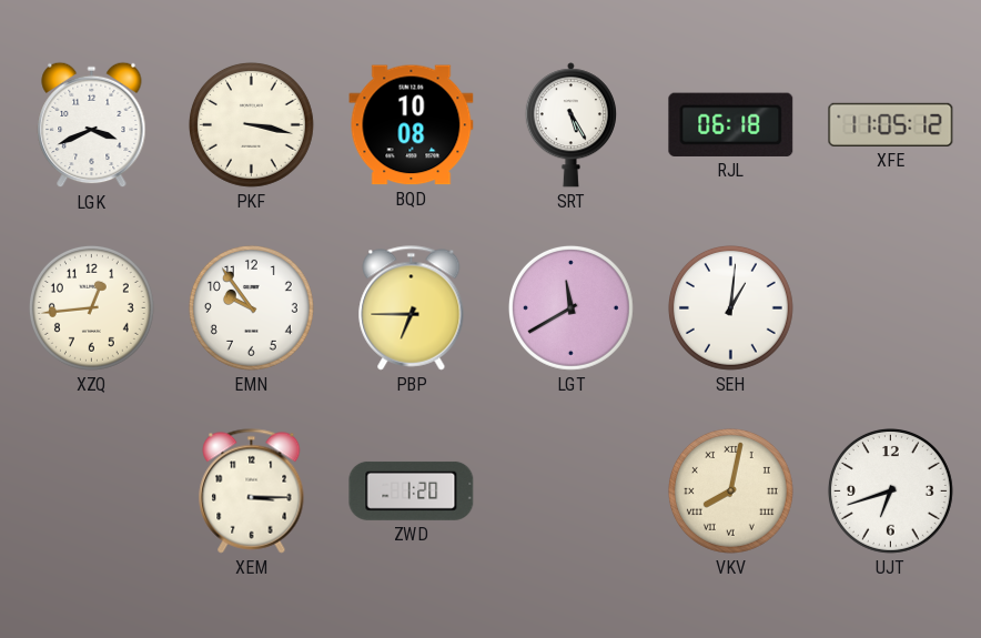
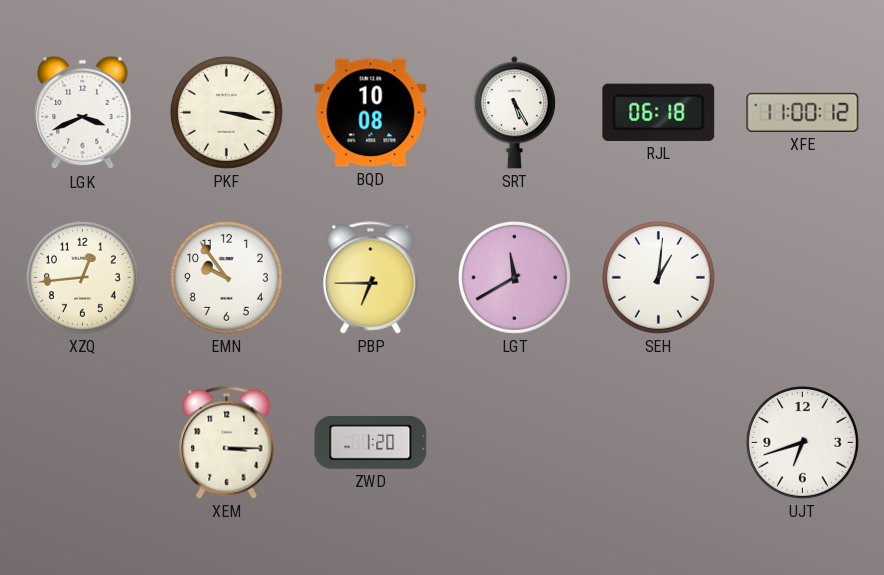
XFE: 11:05 -> 11:00 (803, 112)
VKV: 8:02 -> none (730, 490)
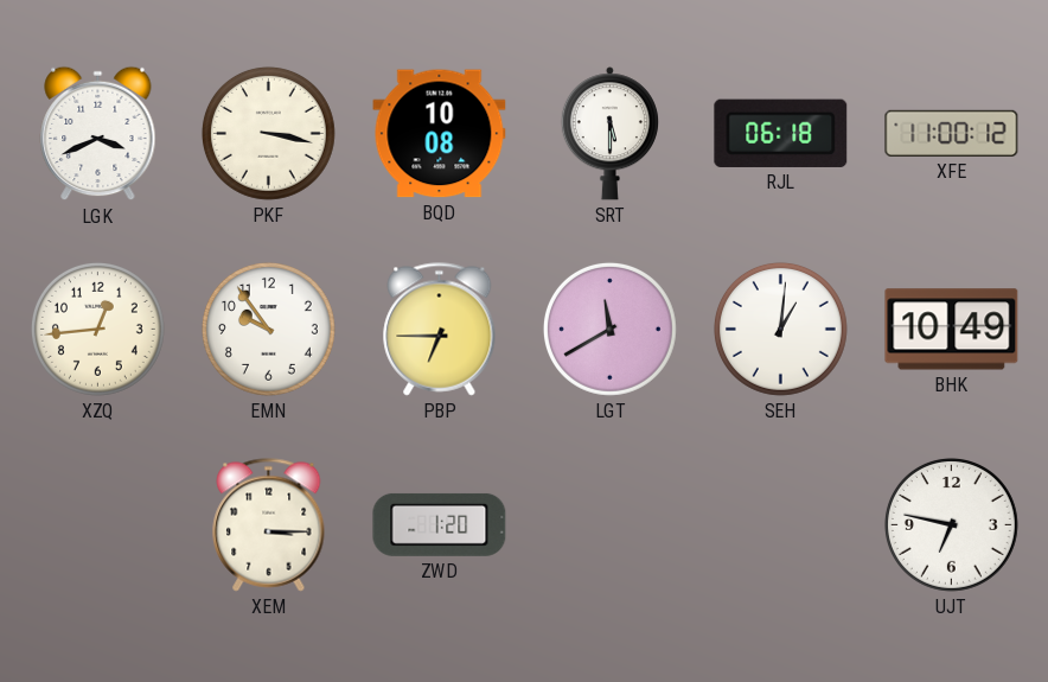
SRT: 5:25 -> 5:30 (609, 134)
BHK: none -> 10:49 (952, 330)
UJT: 6:42 -> 6:47 (951, 524)
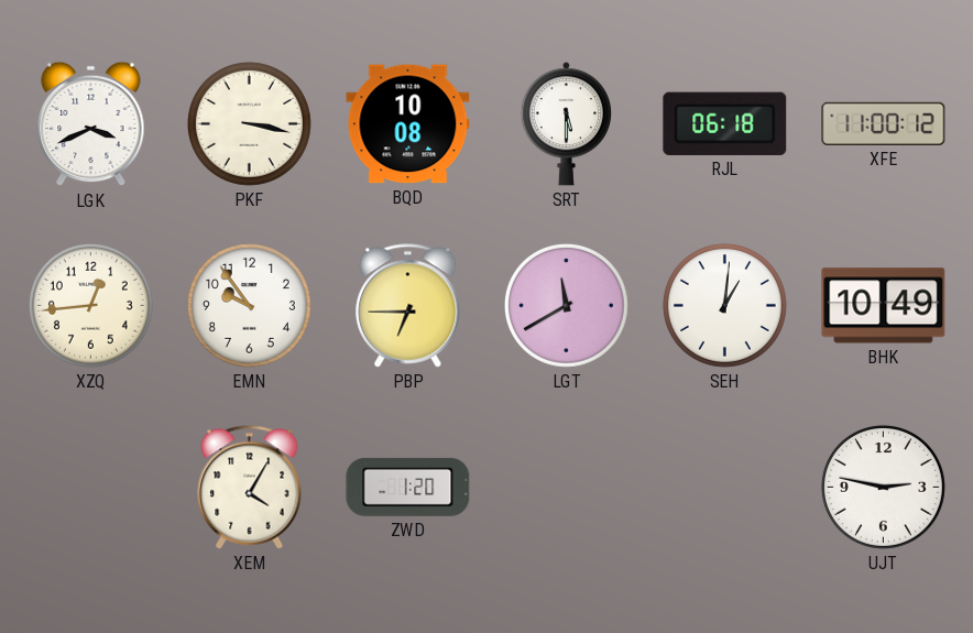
XEM: 3:15 -> 4:05 (250, 488)
UJT: 6:47 -> 2:47 (883, 487)
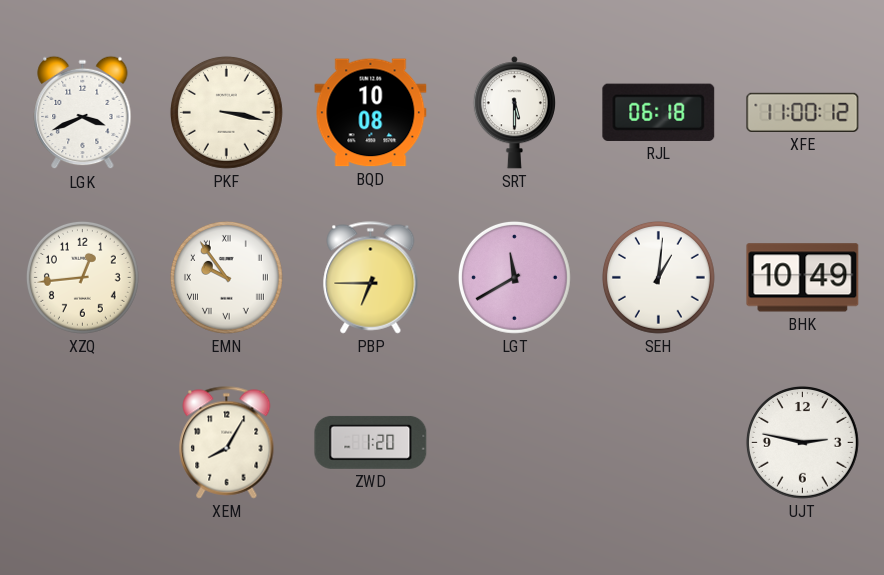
EMN numerals: Arabic -> Roman (226, 277)
XEM: 4:05 -> 8:05 (227, 443)
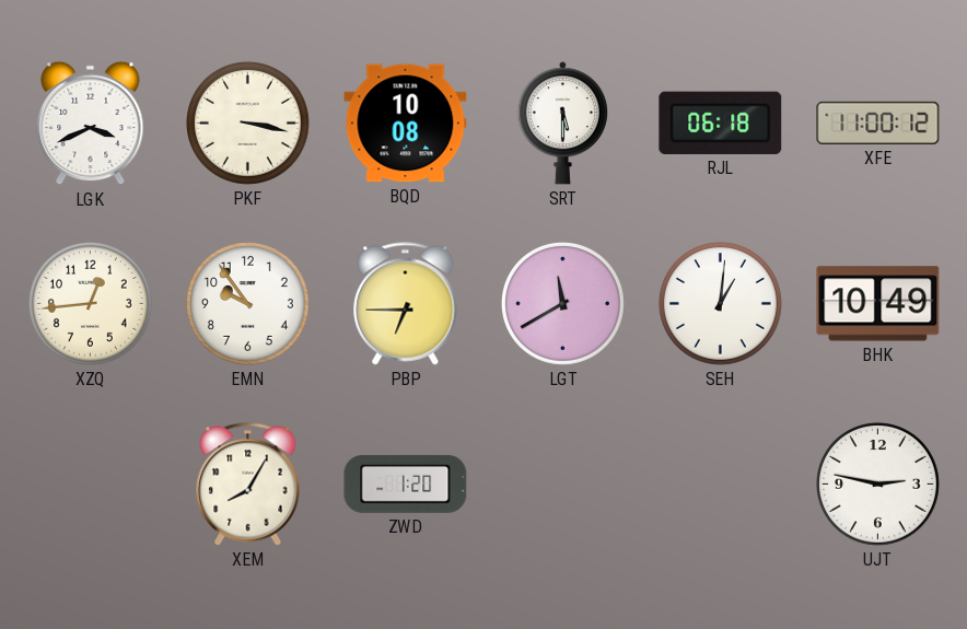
EMN numerals: Roman -> Arabic (247, 303)
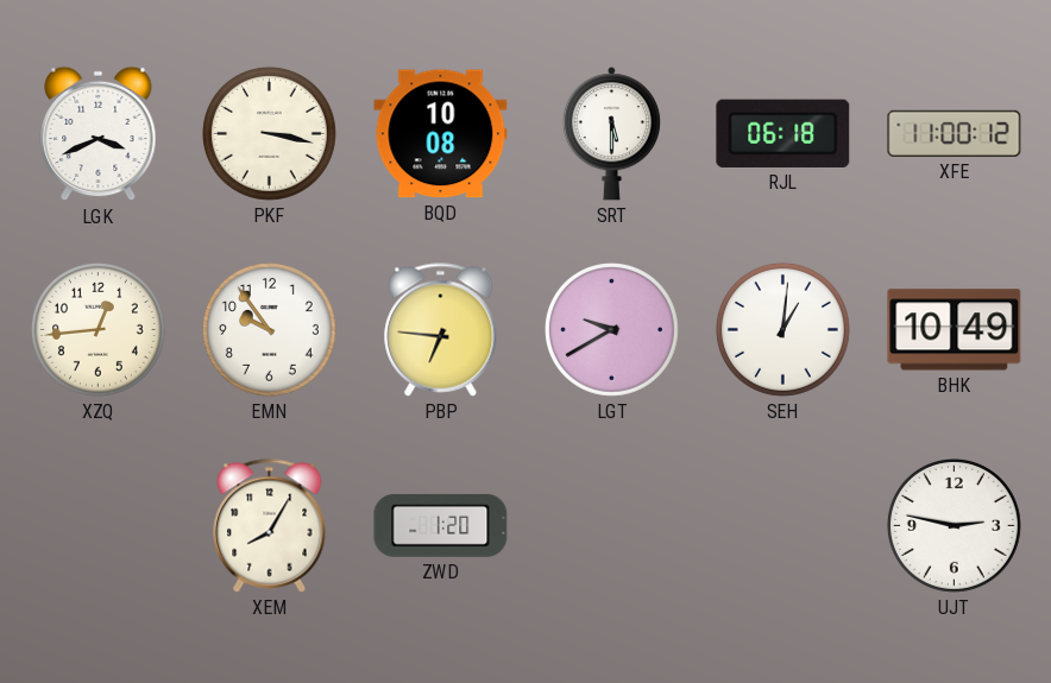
PBP: 6:45 -> 6:46 (441, 330)
LGT: 11:40 -> 9:40 (611, 329)
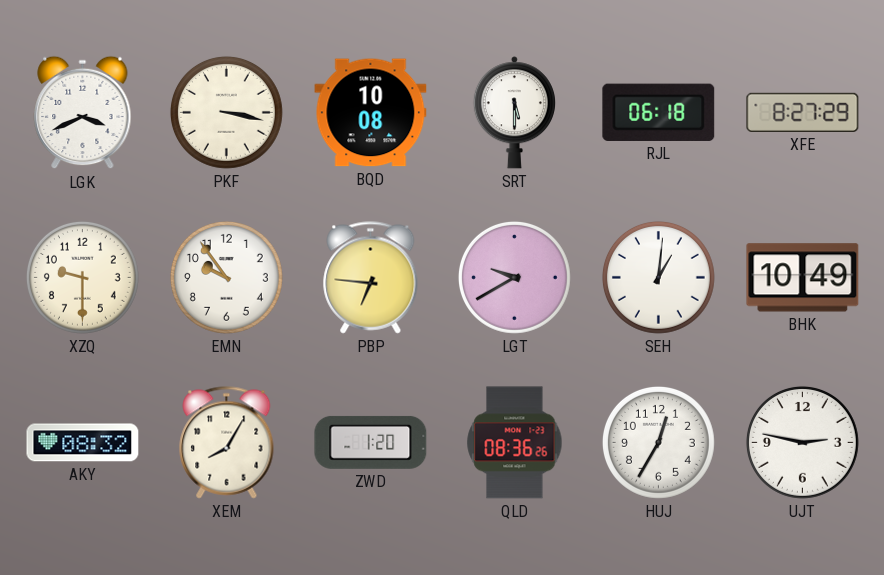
XFE: 11:00 -> 8:27 (803, 112)
XZQ: 12:44 -> 9:30 (82, 277)
AKY: none -> 08:32 (83, 443)
QLD: none -> 08:36 (515, 443)
HUJ: none -> 12:35 (658, 442)
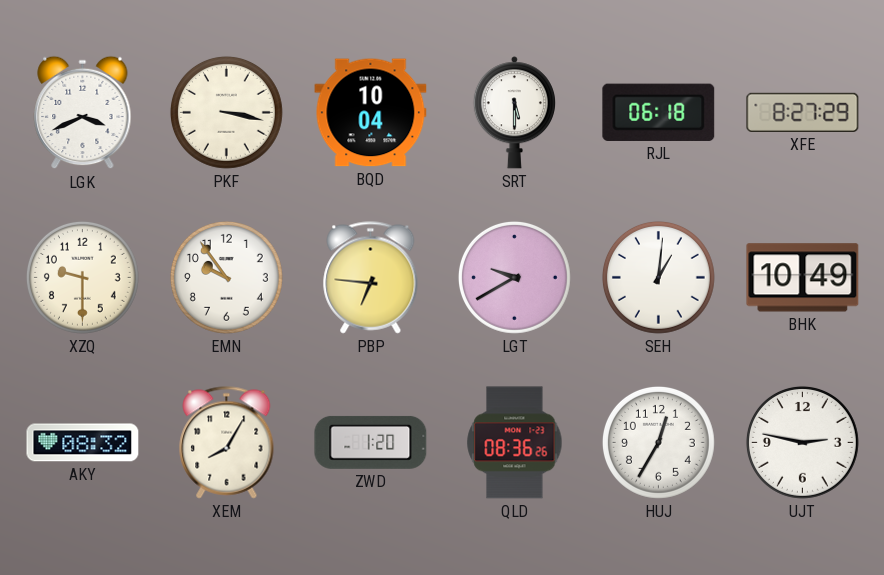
BQD: 10:08 -> 10:04 (371, 113)
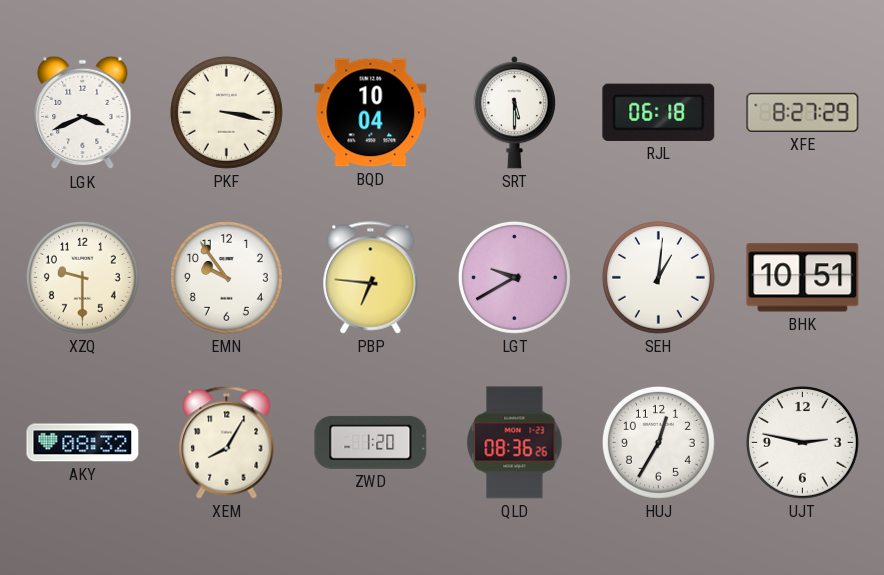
BHK: 10:49 -> 10:51 (803, 278)
